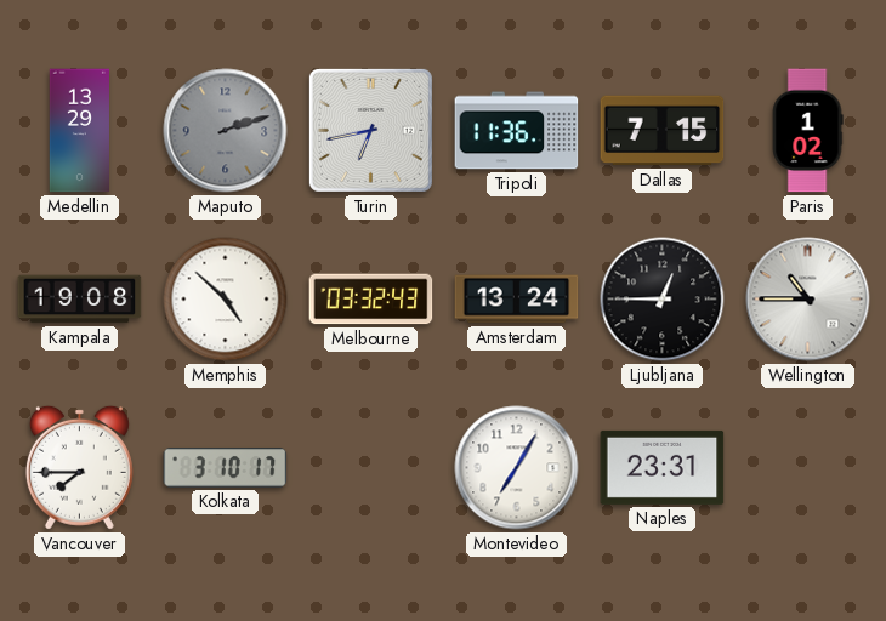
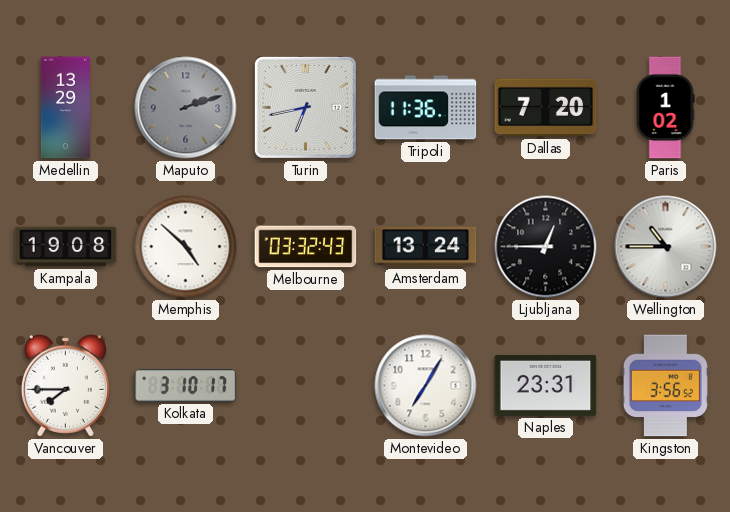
Dallas: 7:15 -> 7:20 (546, 108)
Kingston: none -> 3:56 (665, 386)
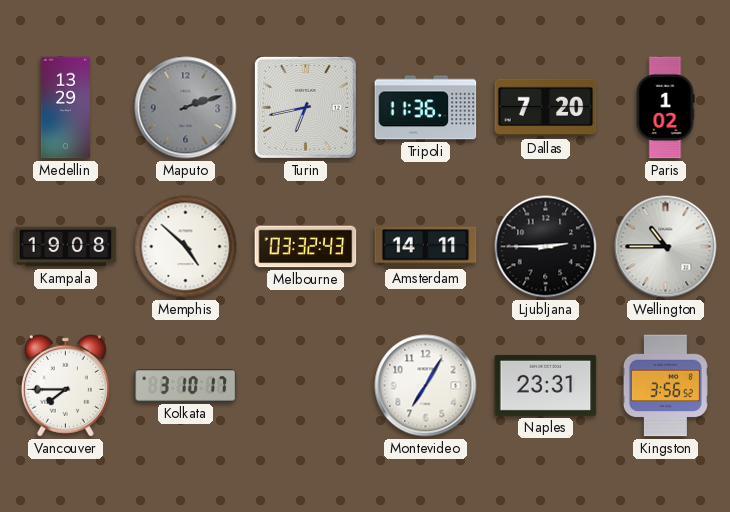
Amsterdam: 13:24 -> 14:11 (426, 247)
Ljubljana: 12:45 -> 2:45 (546, 247)
